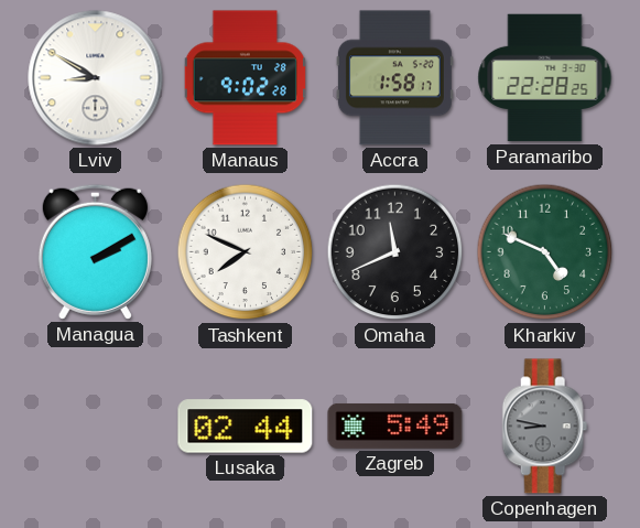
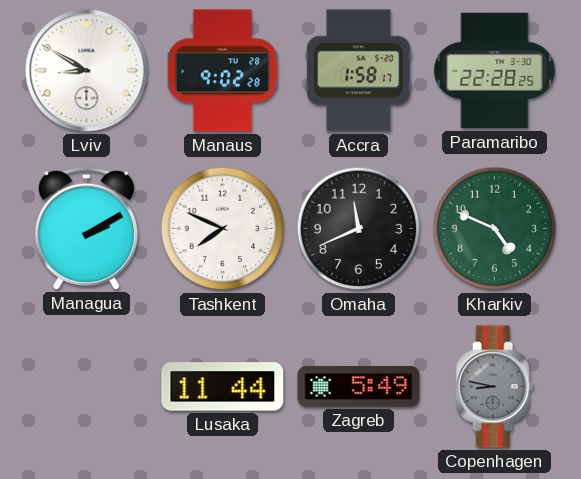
Lusaka: 02:44 -> 11:44 (223, 387)
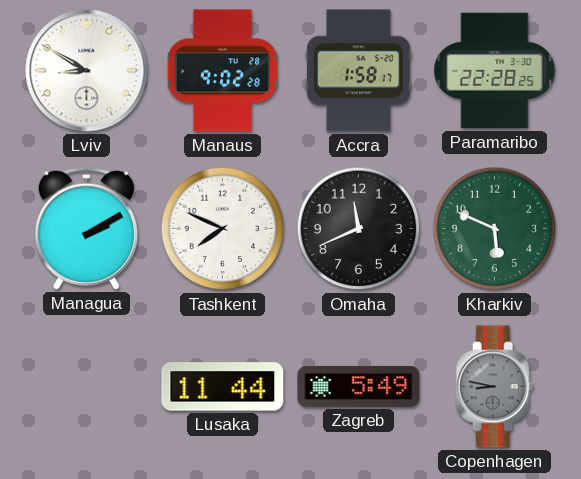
Kharkiv: 4:49 -> 5:49 (495, 229)
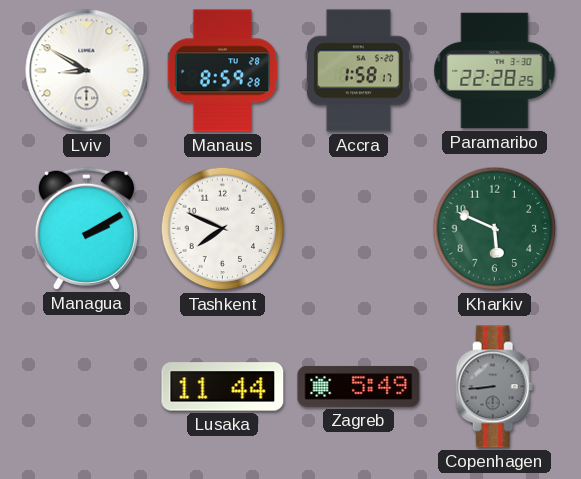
Manaus: 9:02 -> 8:59 (222, 71)
Omaha: 11:41 -> none (359, 229)
Copenhagen: 8:47 -> 8:44 (495, 387)
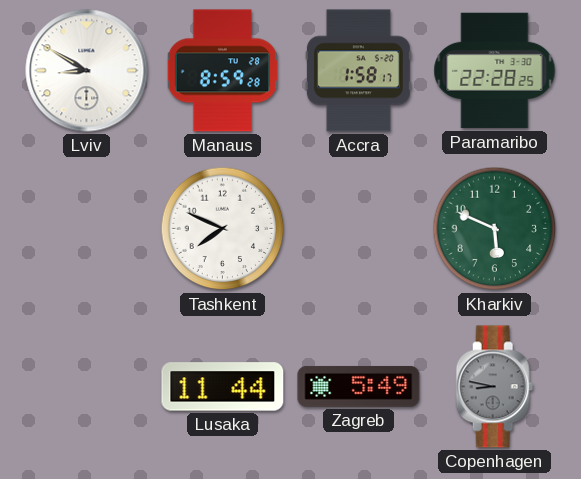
Managua: 2:10 -> none (86, 228)
Copenhagen: 8:44 -> 8:47 (495, 387)
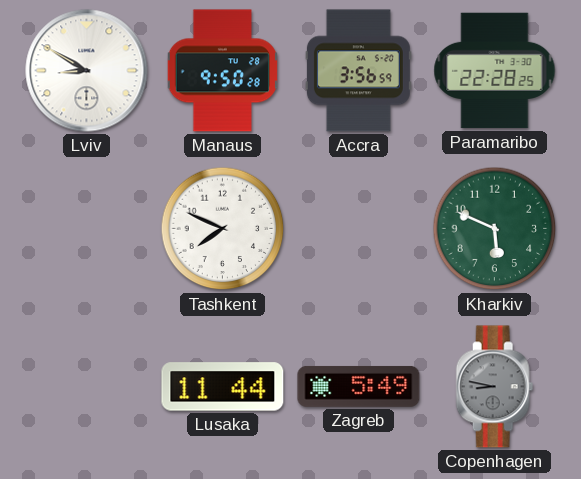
Manaus: 8:59 -> 9:50 (222, 71)
Accra: 1:58 -> 3:56 (358, 71)
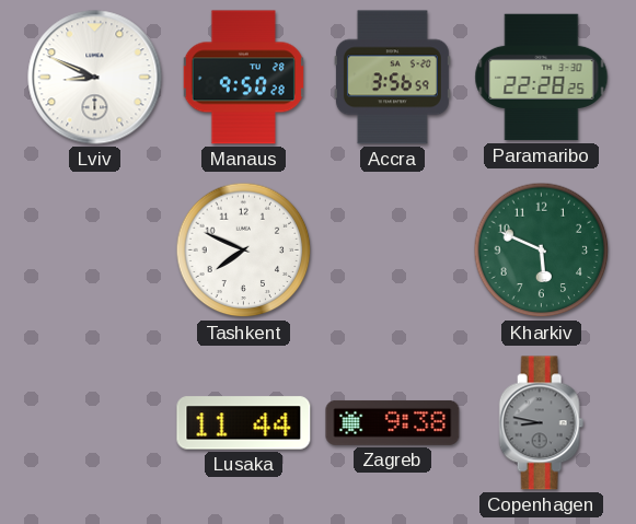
Lviv: 8:50 -> 8:49 (95, 78)
Zagreb: 5:49 -> 9:38 (393, 422)
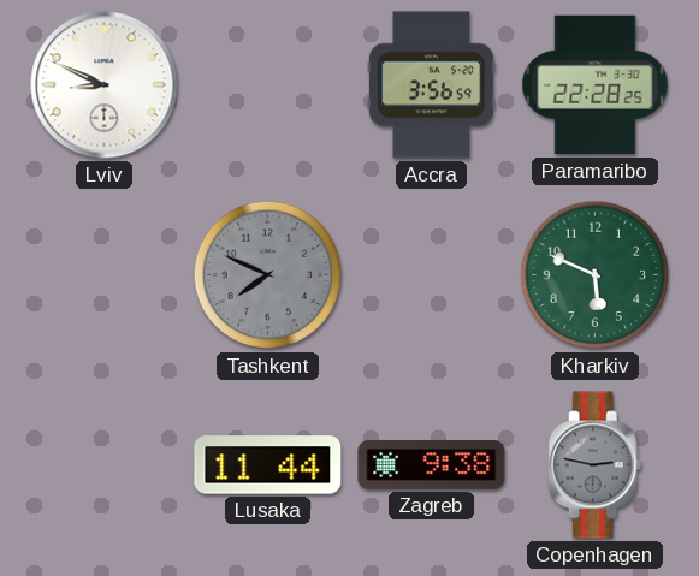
Manaus: 9:50 -> none (243, 78)
Tashkent dial: white -> grey (268, 275)
Copenhagen: 8:47 -> 2:47 (596, 465)
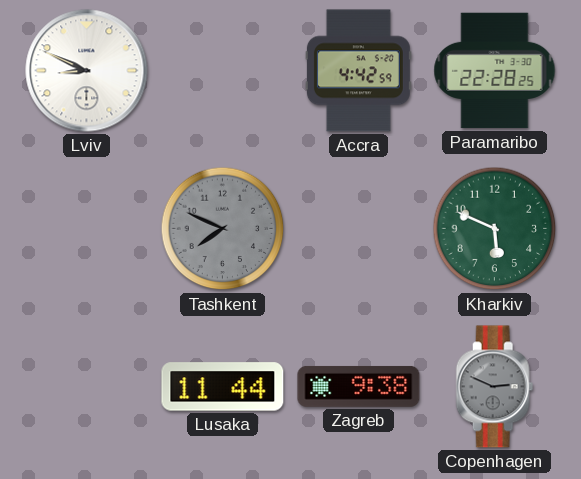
Accra: 3:56 -> 4:42 (358, 71)
Copenhagen: 2:47 -> 2:49 (495, 387)
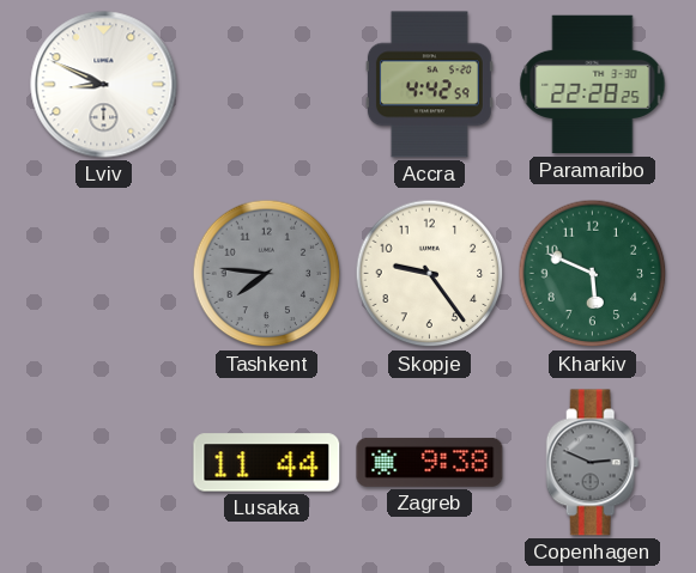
Tashkent: 7:49 -> 7:46 (267, 274)
Skopje: none -> 9:24 (430, 274)
